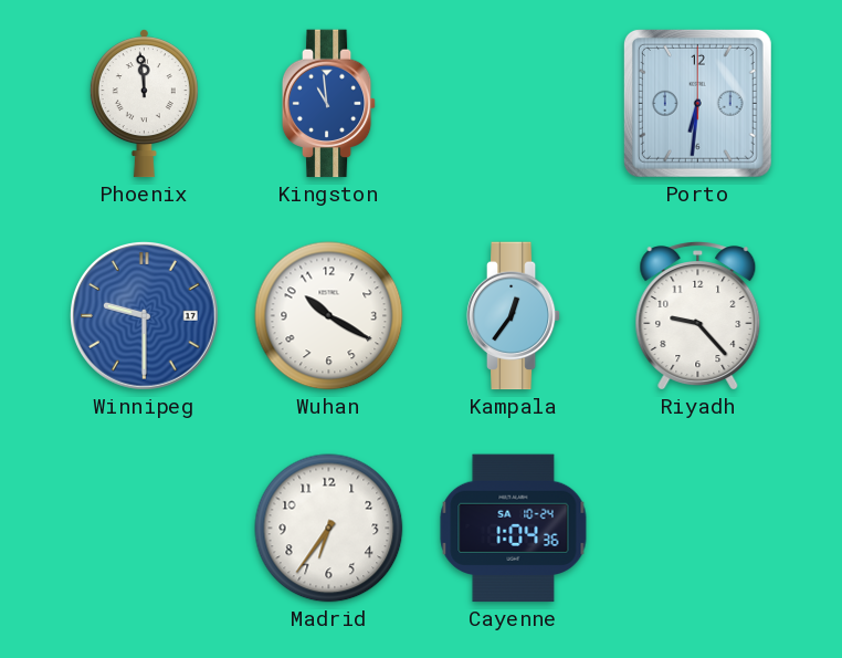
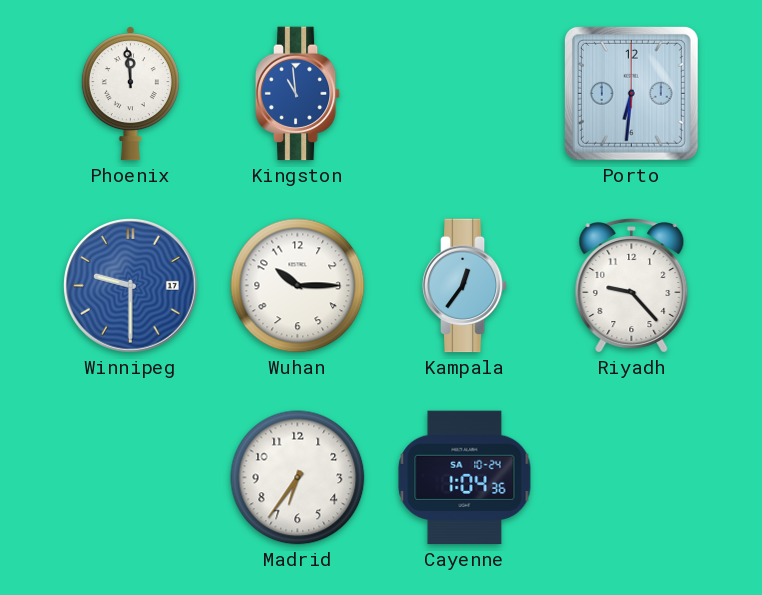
Wuhan: 10:20 -> 10:15 (298, 286)
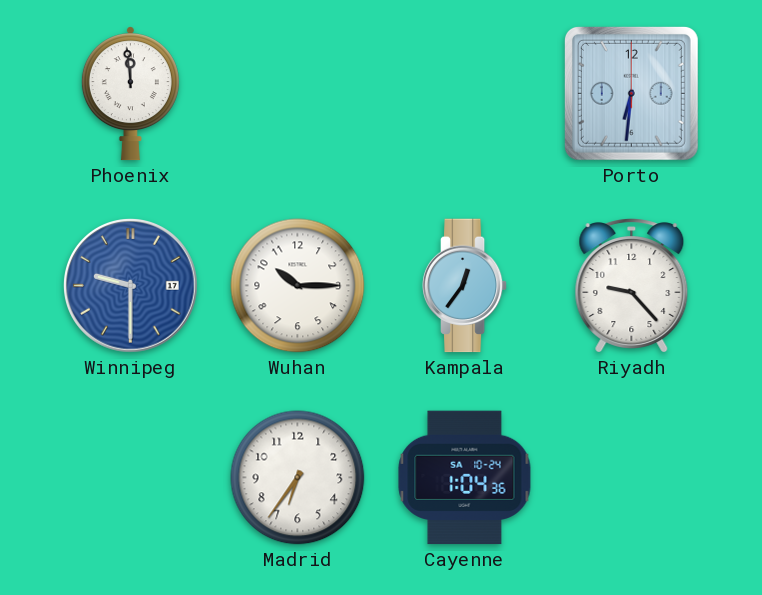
Kingston: 10:59 -> none (298, 94)
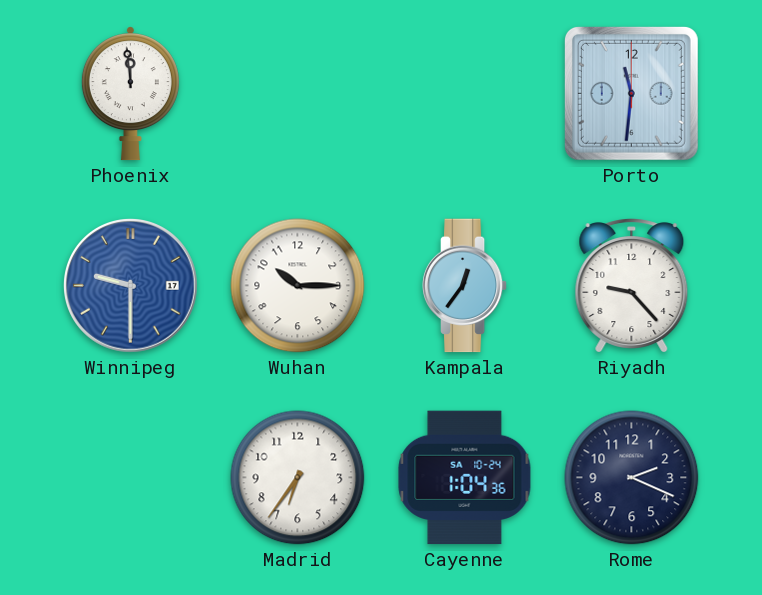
Porto: 6:31 -> 11:31 (631, 93)
Rome: none -> 2:19 (632, 478)
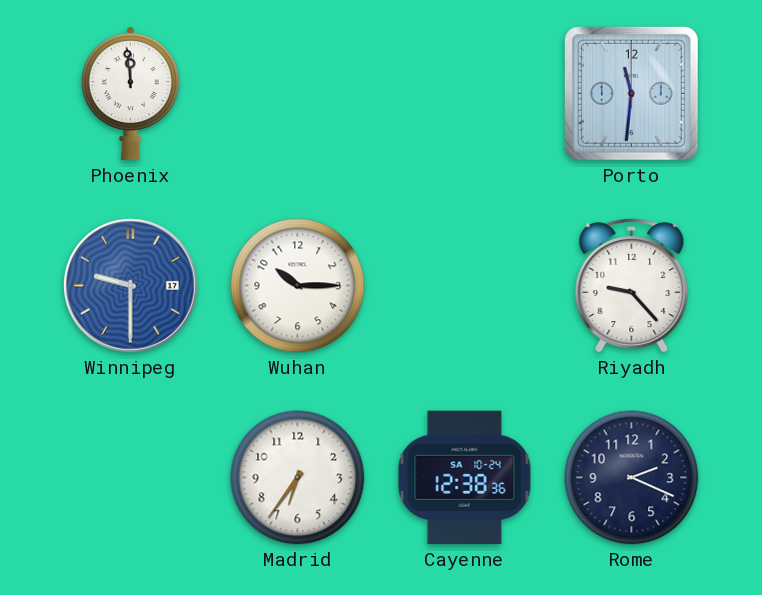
Kampala: 12:36 -> none (465, 286)
Cayenne: 1:04 -> 12:38 (465, 478)
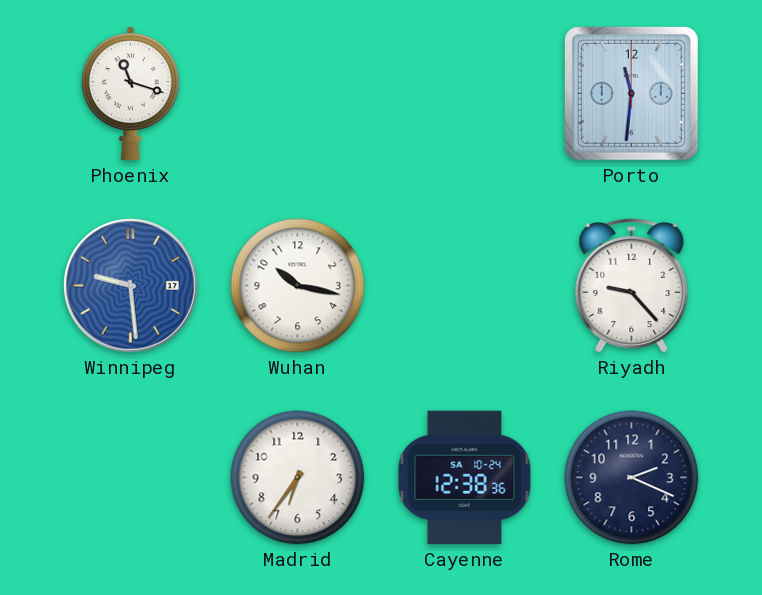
Phoenix: 11:59 -> 11:18 (130, 94)
Winnipeg: 9:30 -> 9:29 (131, 286)
Wuhan: 10:15 -> 10:17 (298, 286)
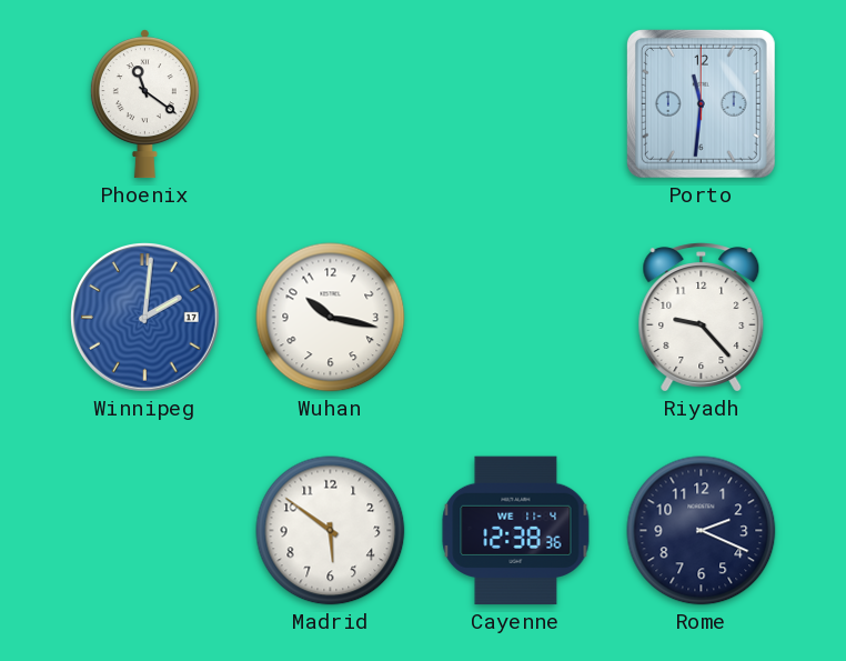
Phoenix: 11:18 -> 11:21 (144, 104)
Winnipeg: 9:29 -> 2:01 (145, 318)
Madrid: 6:36 -> 5:51 (331, 531)
Cayenne date: SA 10-24 -> WE 11-4 (516, 531)
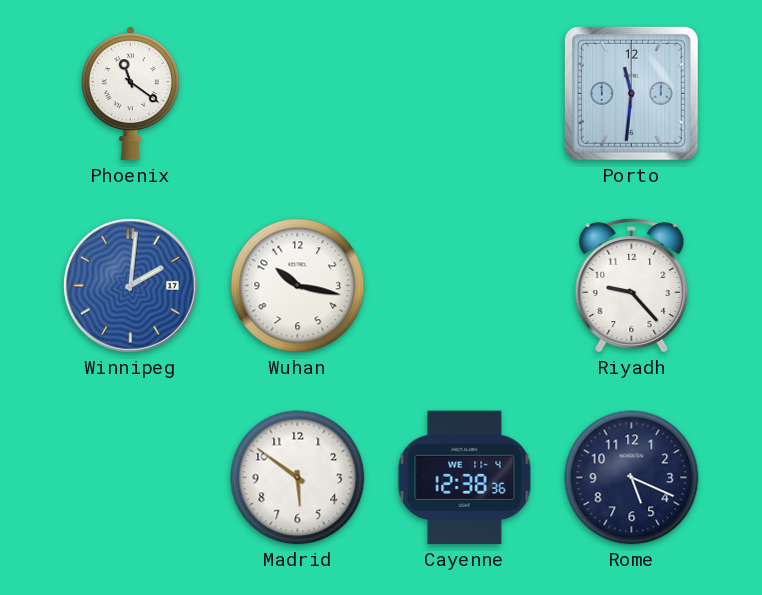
Rome: 2:19 -> 5:19 (632, 478)
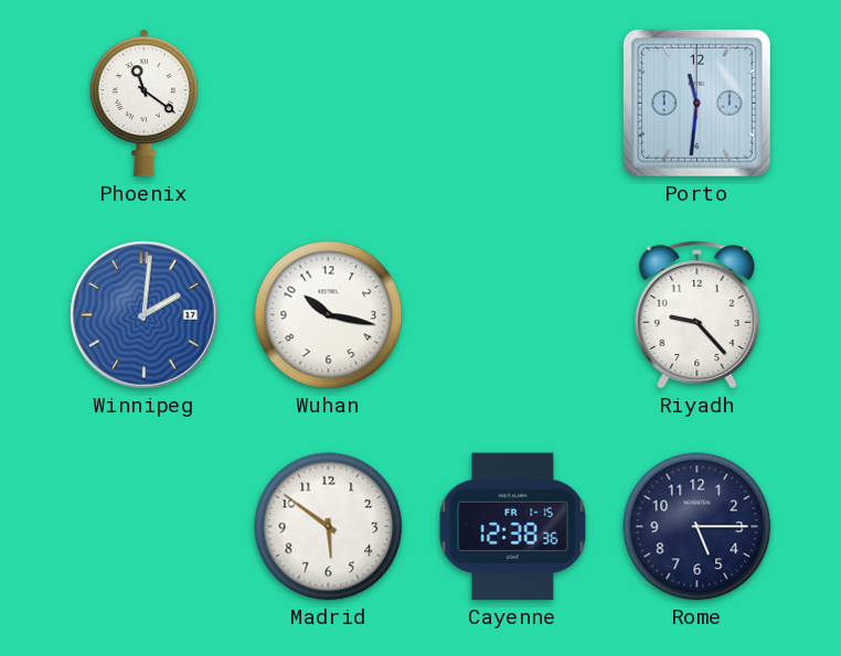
Cayenne date: WE 11-4 -> FR 1-15 (513, 527)
Rome: 5:19 -> 5:15 (698, 527)
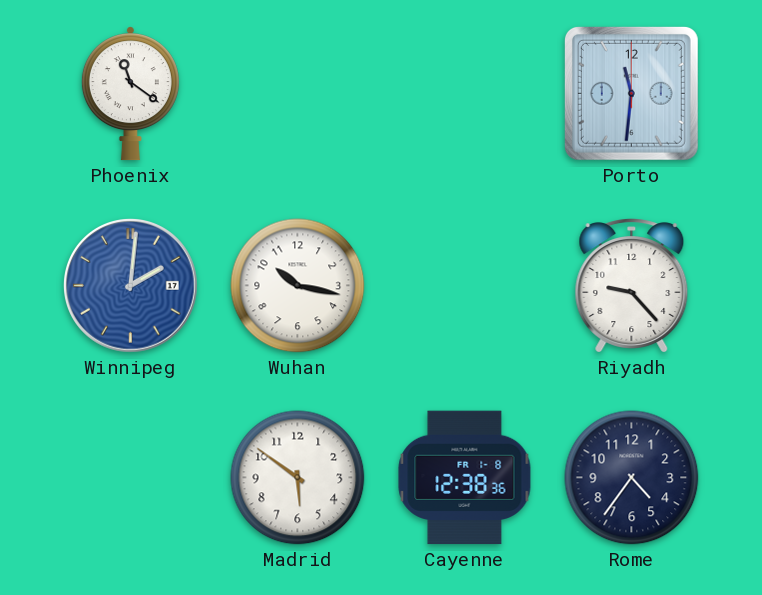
Cayenne date: FR 1-15 -> FR 1-8 (465, 478)
Rome: 5:15 -> 4:36 (632, 478)
